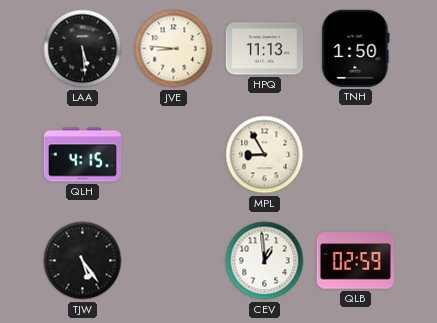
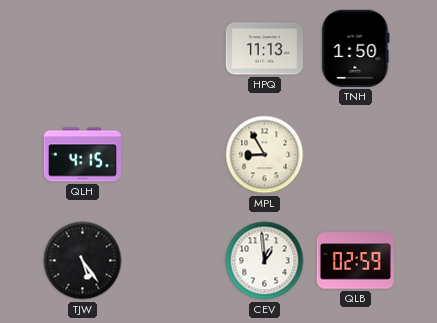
LAA: 5:29 -> none (83, 49)
JVE: 8:46 -> none (174, 49)
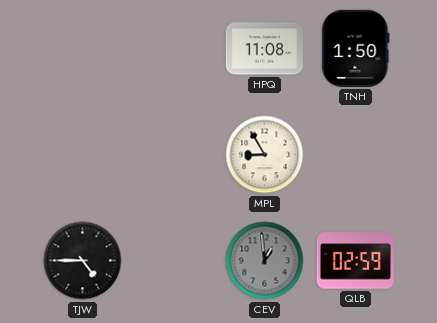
HPQ: 11:13 -> 11:08 (264, 49)
QLH: 4:15 -> none (82, 155)
TJW: 5:24 -> 4:45 (83, 261)
CEV dial: white -> grey (265, 261)
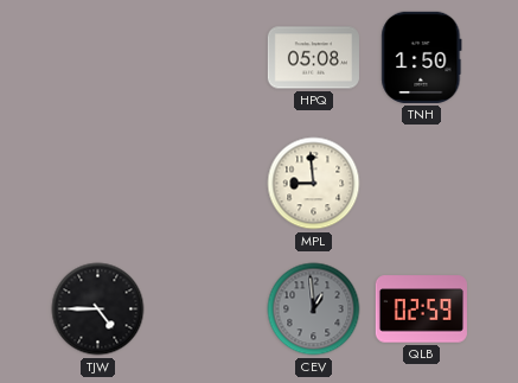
HPQ: 11:08 -> 05:08 (313, 58)
MPL: 8:55 -> 8:59 (314, 184)
